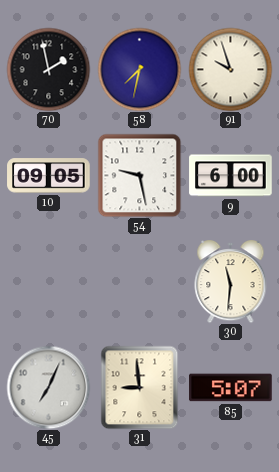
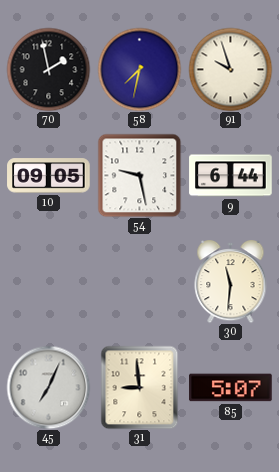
9: 6:00 -> 6:44 (231, 176)
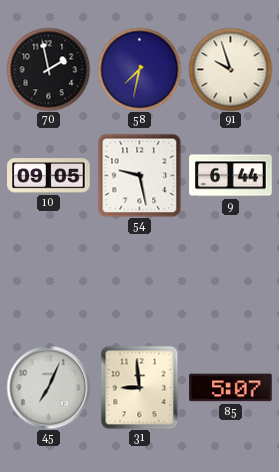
30: 11:31 -> none (231, 282)
